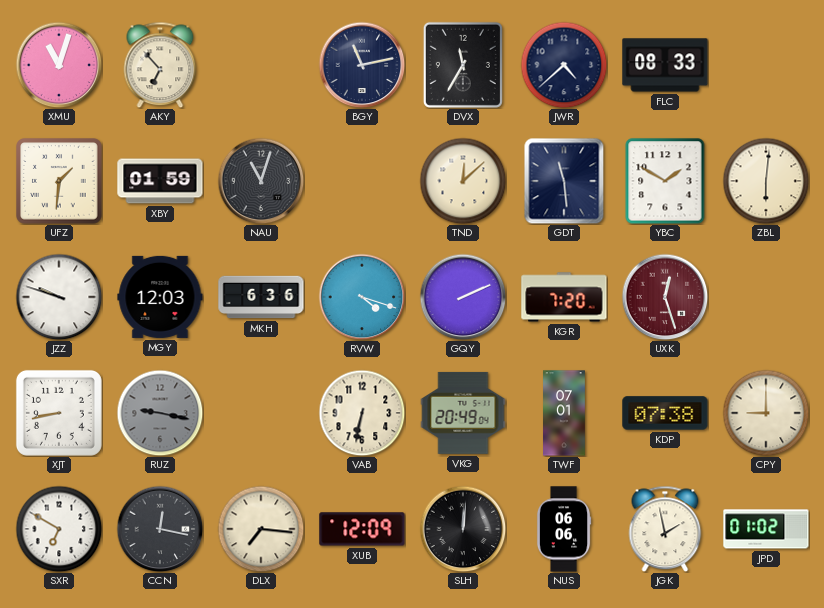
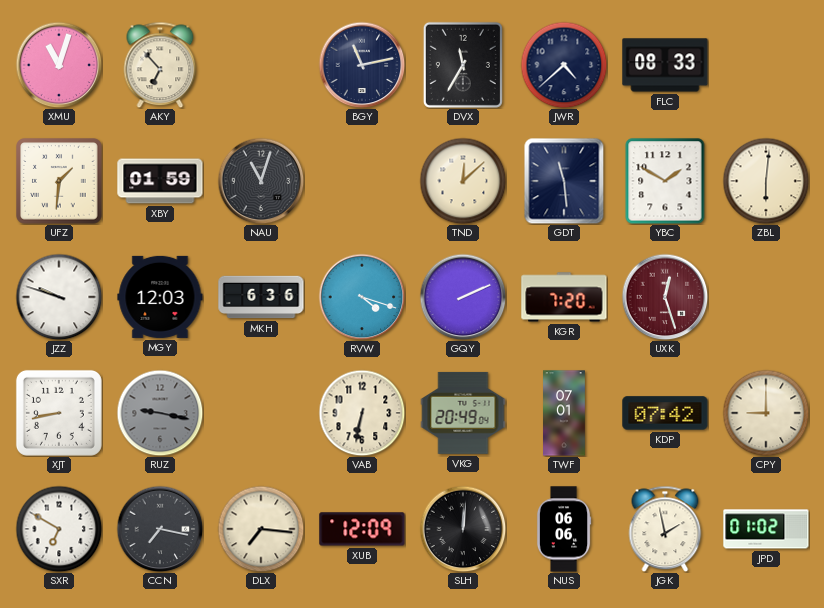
KDP: 07:38 -> 07:42 (665, 413)
CCN: 12:17 -> 7:17 (160, 529)
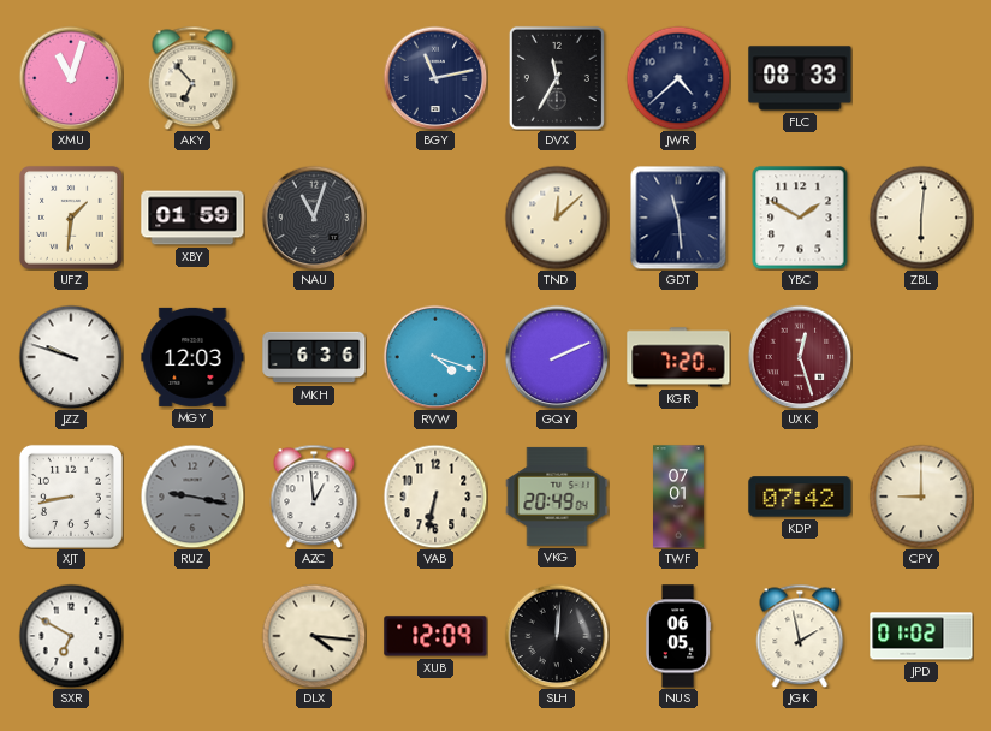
AZC: none -> 12:59 (314, 497)
CCN: 7:17 -> none (160, 529)
DLX: 7:16 -> 4:16 (314, 636)
NUS: 06:06 -> 06:05 (678, 636)
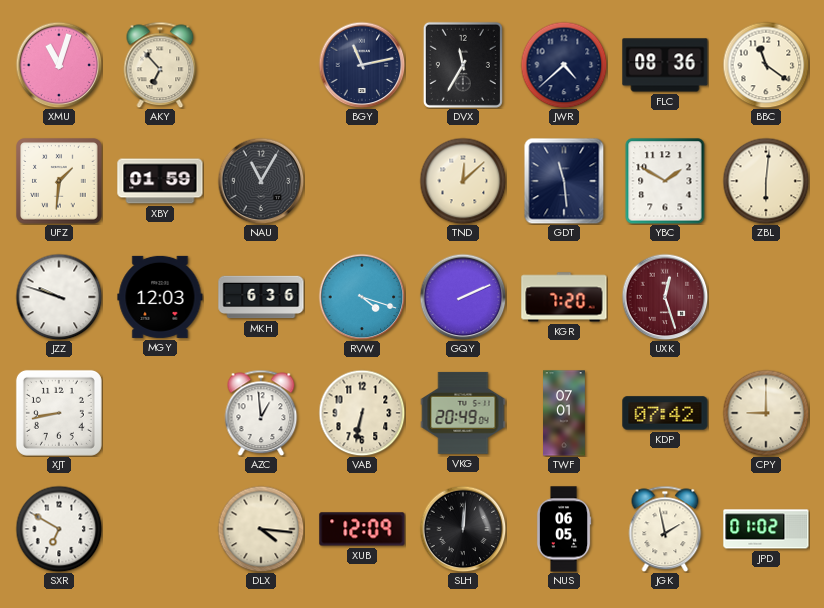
FLC: 08:33 -> 08:36 (665, 65)
BBC: none -> 11:21 (766, 65)
NAU: 11:03 -> 11:05 (261, 181)
RUZ: 9:17 -> none (192, 497)
